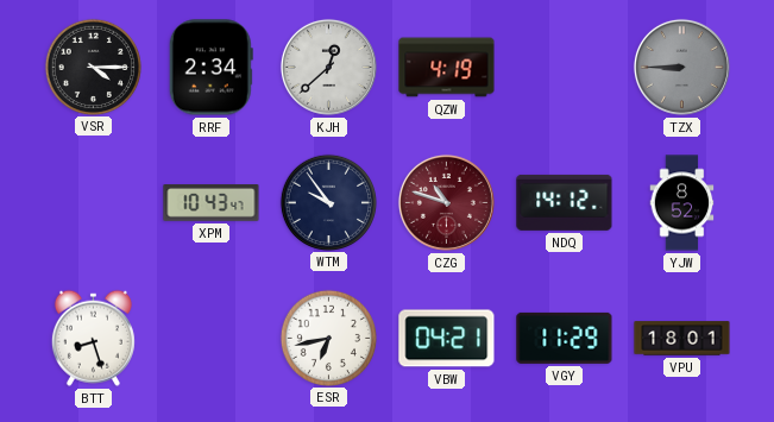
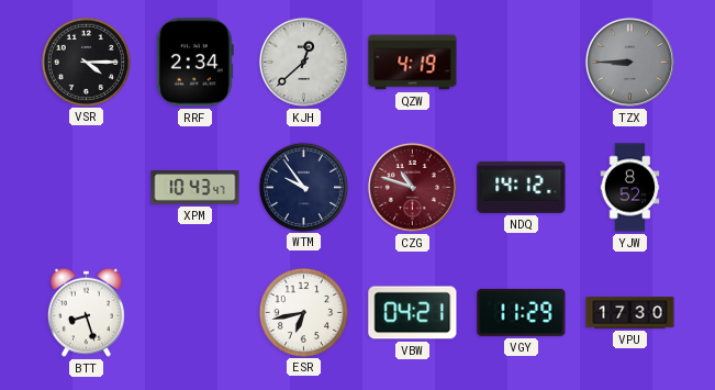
VPU: 18:01 -> 17:30 (630, 313)
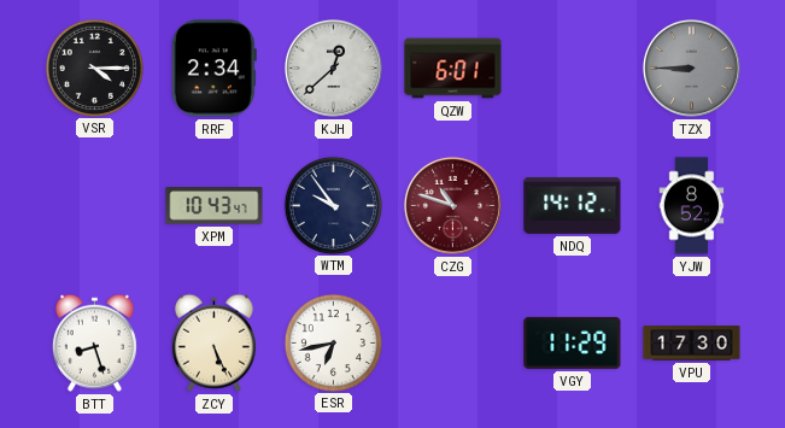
QZW: 4:19 -> 6:01 (453, 69)
ZCY: none -> 5:26 (213, 342)
VBW: 04:21 -> none (413, 313)
